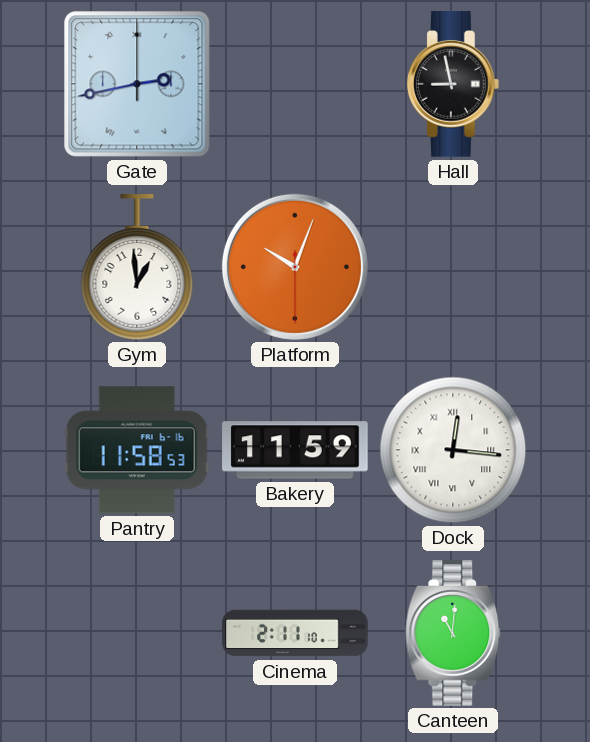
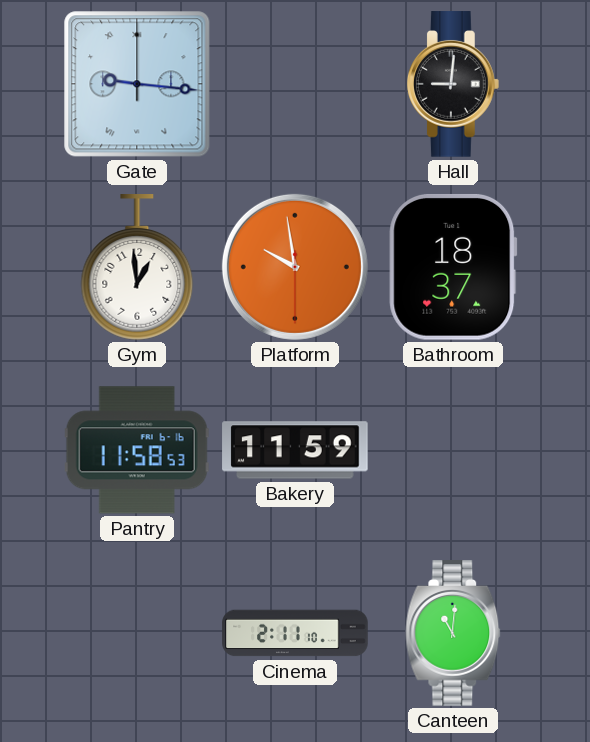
Gate: 2:43 -> 9:16 (137, 84)
Hall: 8:58 -> 9:01 (453, 84)
Platform: 10:03 -> 9:58 (295, 267)
Bathroom: none -> 18:37 (453, 267)
Dock: 12:16 -> none (453, 450)
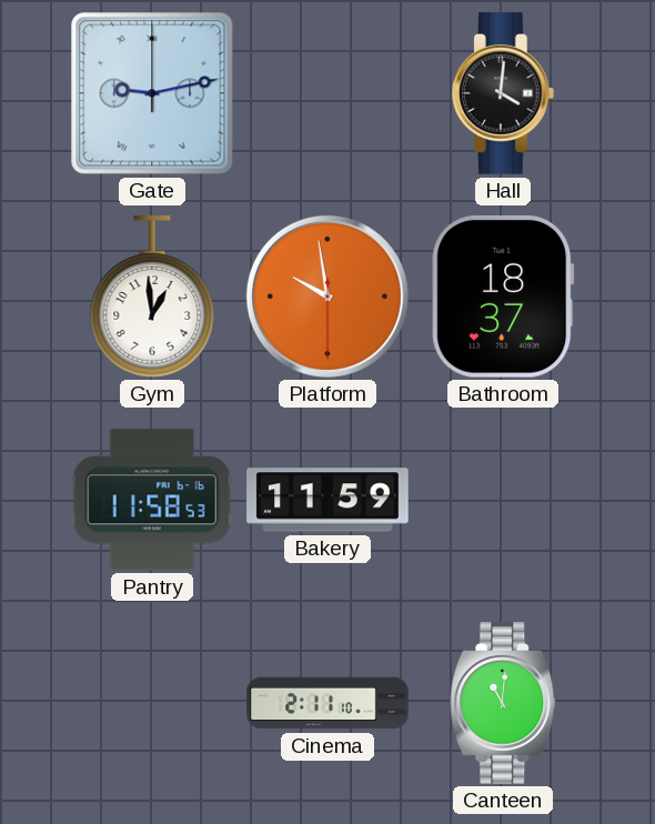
Gate: 9:16 -> 9:13 (152, 93)
Hall: 9:01 -> 4:01 (503, 93)
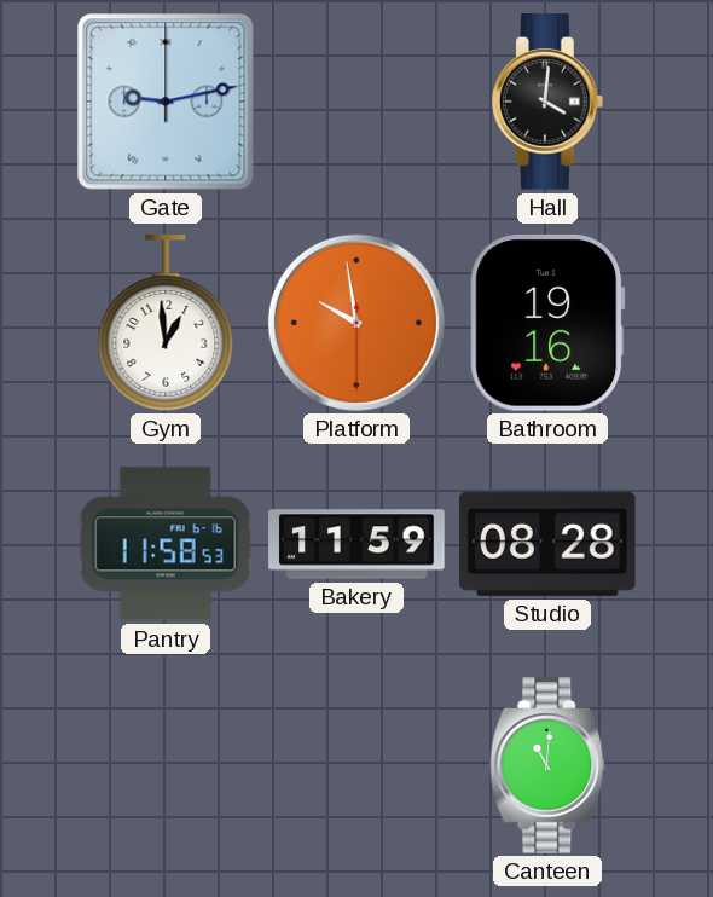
Bathroom: 18:37 -> 19:16 (547, 323)
Studio: none -> 08:28 (549, 544)
Cinema: 2:11 -> none (327, 703)
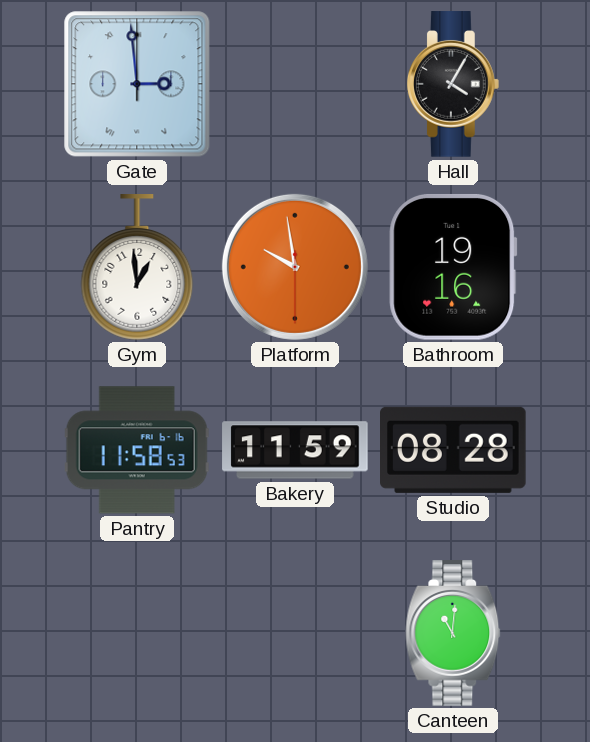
Gate: 9:13 -> 2:59 (137, 84)
Hall: 4:01 -> 4:05 (453, 84)
